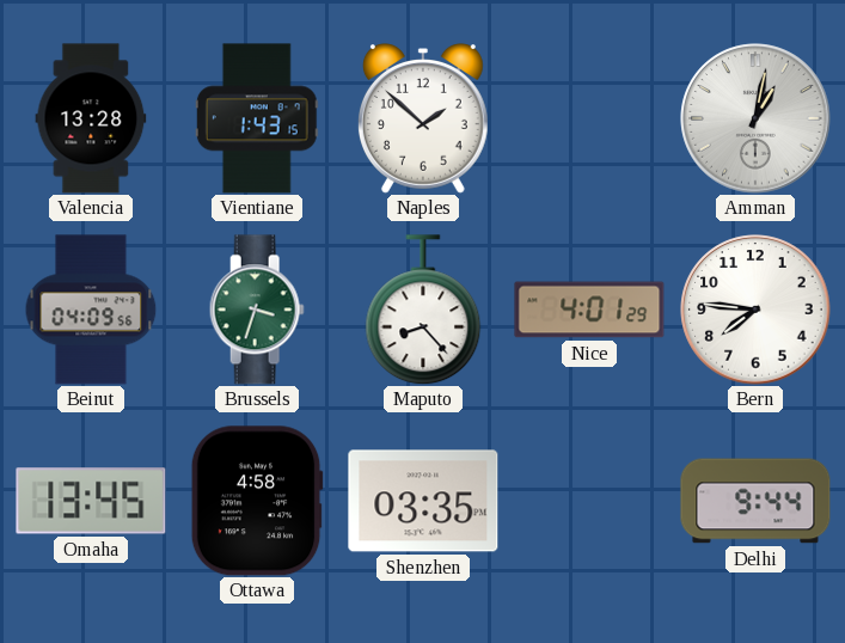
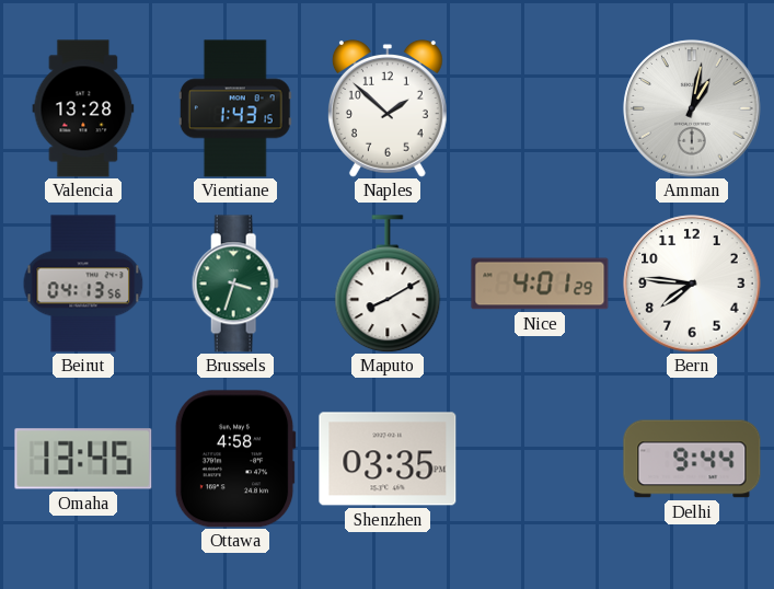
Beirut: 04:09 -> 04:13 (83, 284)
Maputo: 8:23 -> 8:10 (388, 284)
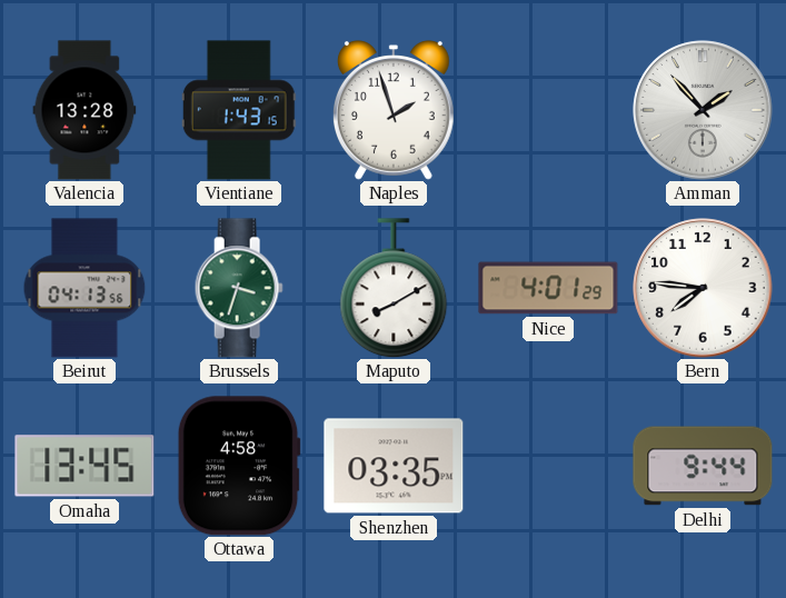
Naples: 1:52 -> 1:57 (394, 110)
Amman: 1:02 -> 1:53 (703, 110)
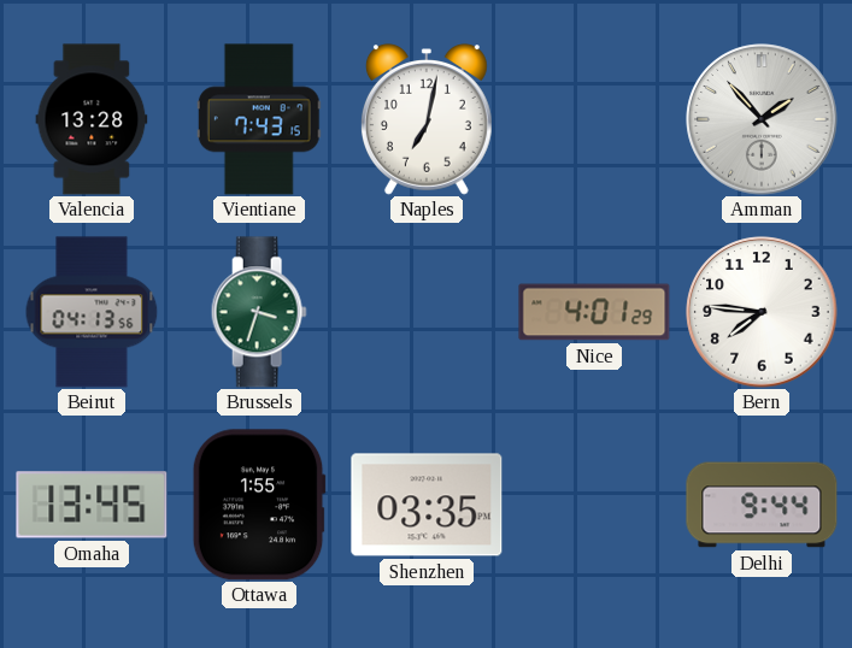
Vientiane: 1:43 -> 7:43 (259, 119)
Naples: 1:57 -> 7:02 (427, 119)
Maputo: 8:10 -> none (394, 288)
Ottawa: 4:58 -> 1:55 (259, 505)
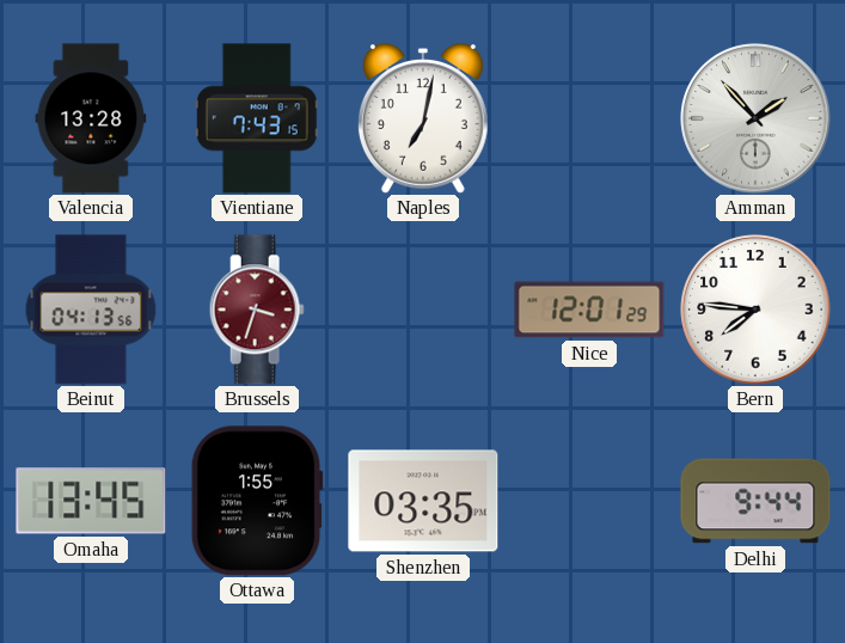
Brussels dial: green -> burgundy (257, 310)
Nice: 4:01 -> 12:01 (589, 310)
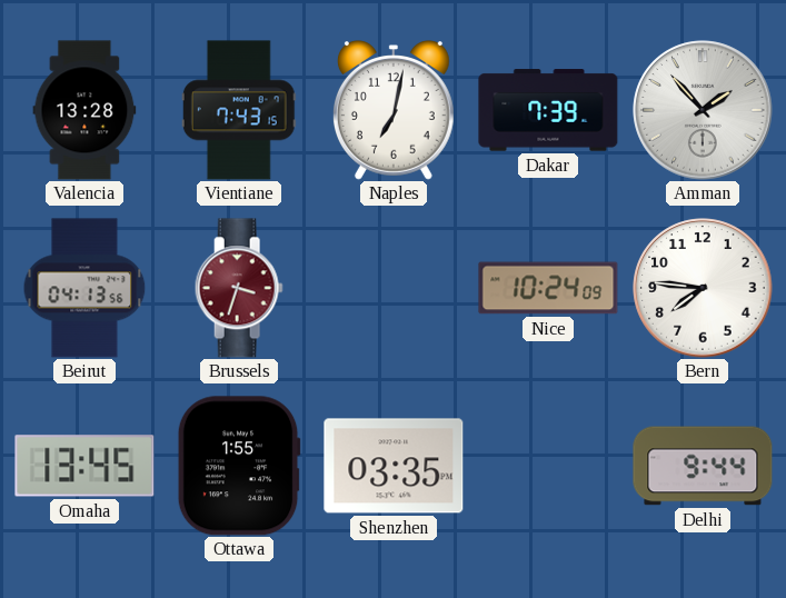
Dakar: none -> 7:39 (548, 110)
Nice: 12:01 -> 10:24 (548, 288)
